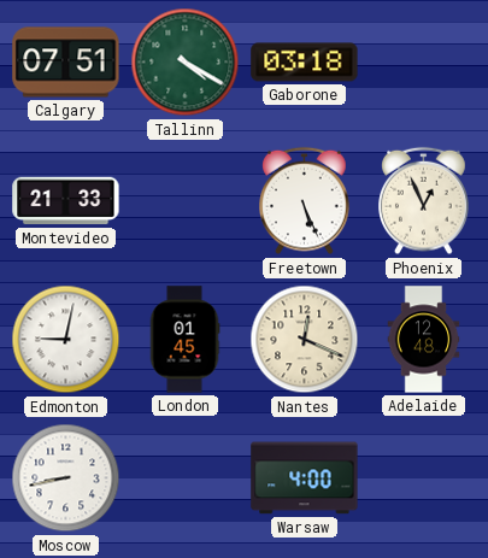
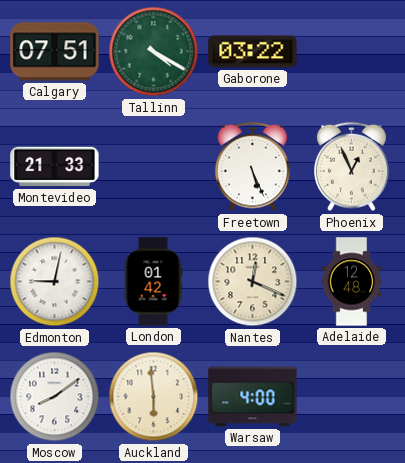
Gaborone: 03:18 -> 03:22 (253, 52)
London: 01:45 -> 01:42 (153, 282)
Moscow: 8:43 -> 8:09 (55, 397)
Auckland: none -> 5:59 (154, 397)
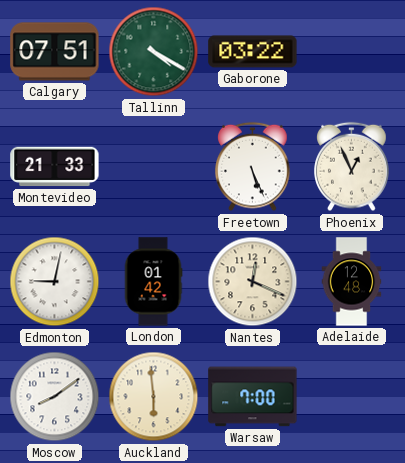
Warsaw: 4:00 -> 7:00 (253, 397)
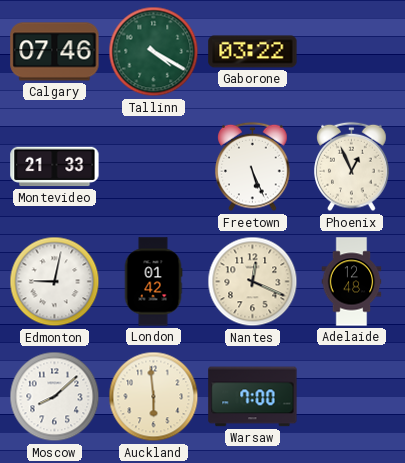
Calgary: 07:51 -> 07:46 (55, 52)
Moscow: 8:09 -> 8:08 (55, 397)
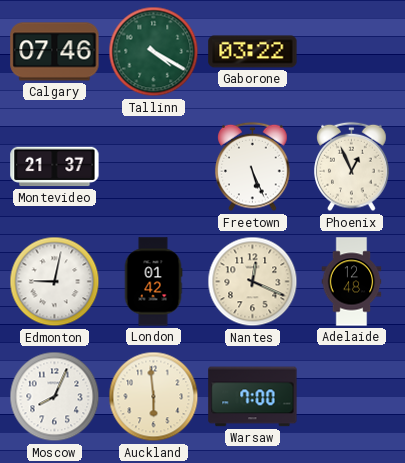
Montevideo: 21:33 -> 21:37 (55, 167)
Moscow: 8:08 -> 8:04 (55, 397)
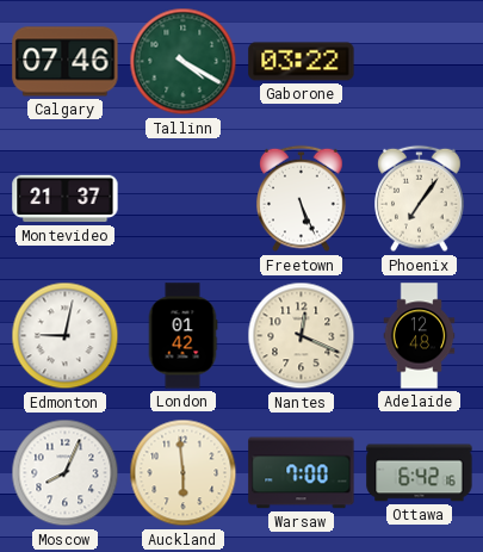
Phoenix: 12:56 -> 7:06 (420, 199)
Ottawa: none -> 6:42 (420, 473)
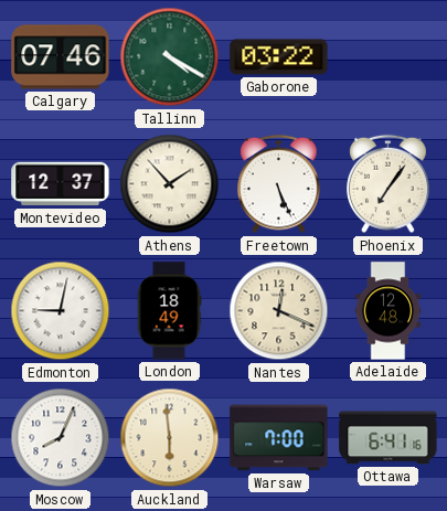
Montevideo: 21:37 -> 12:37 (61, 184)
Athens: none -> 1:53 (170, 184)
London: 01:42 -> 18:49 (169, 311)
Ottawa: 6:42 -> 6:41 (389, 438)
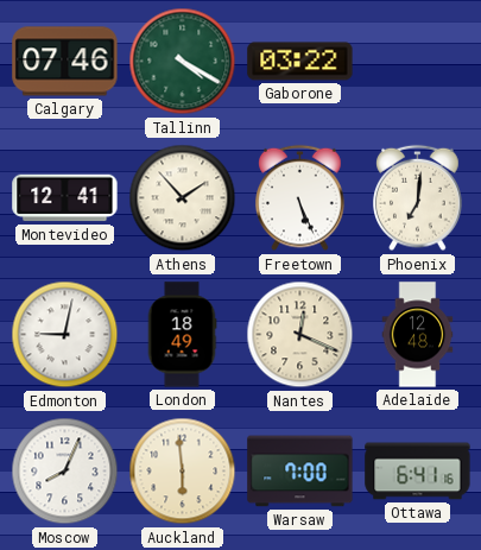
Montevideo: 12:37 -> 12:41 (65, 198)
Phoenix: 7:06 -> 7:01 (418, 198)
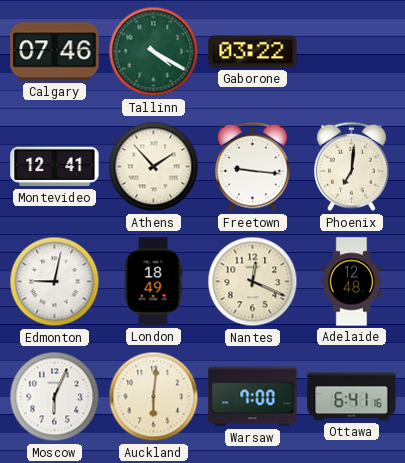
Freetown: 5:26 -> 9:16 (253, 167)
Moscow: 8:04 -> 6:04 (55, 397)
Auckland: 5:59 -> 6:01 (154, 397)
